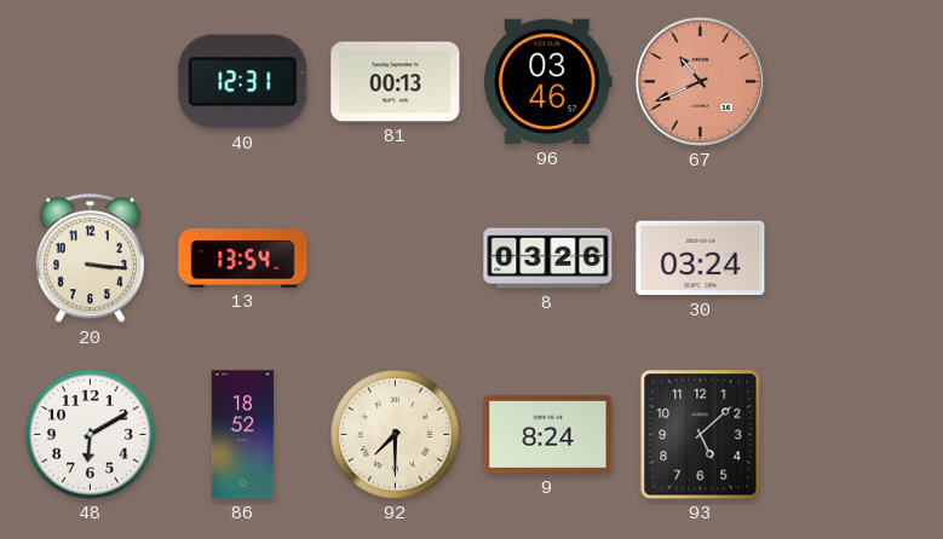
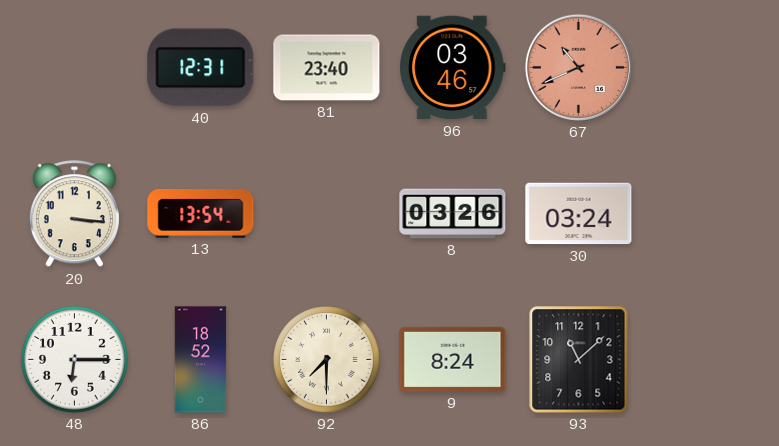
81: 00:13 -> 23:40 (327, 68)
48: 6:10 -> 6:15 (75, 360)
93: 5:08 -> 11:08 (579, 360)
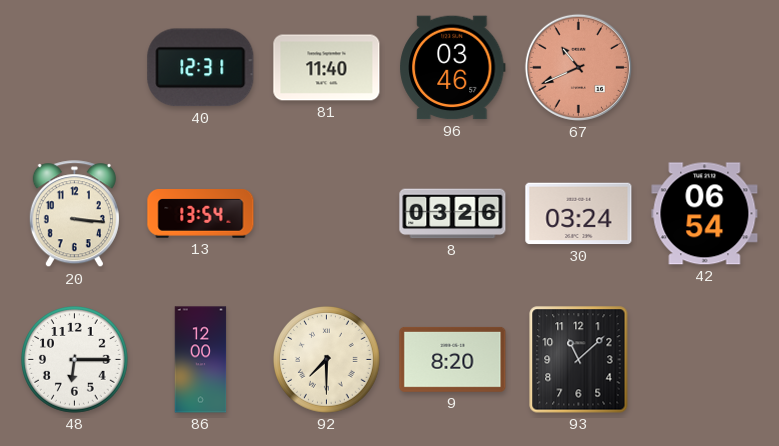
81: 23:40 -> 11:40 (327, 68)
42: none -> 06:54 (705, 214)
86: 18:52 -> 12:00 (201, 360)
9: 8:24 -> 8:20 (453, 359)
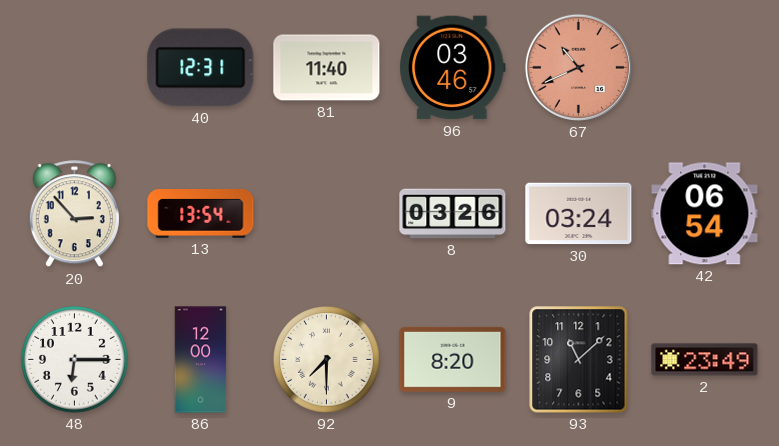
20: 3:16 -> 2:53 (74, 214)
2: none -> 23:49 (705, 360)
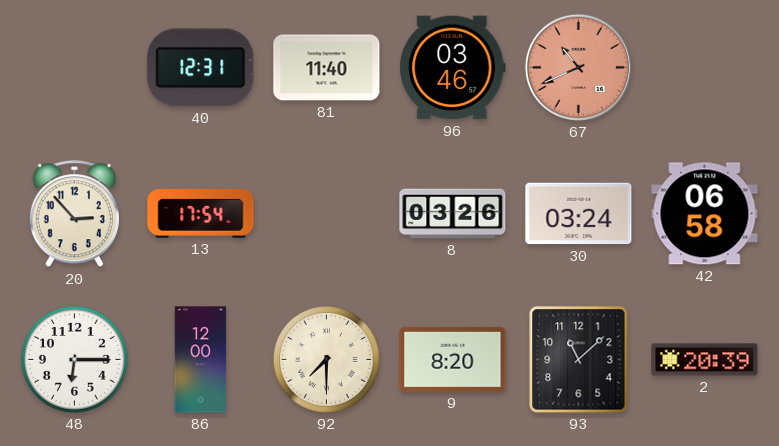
13: 13:54 -> 17:54 (201, 214)
42: 06:54 -> 06:58 (705, 214)
2: 23:49 -> 20:39 (705, 360)
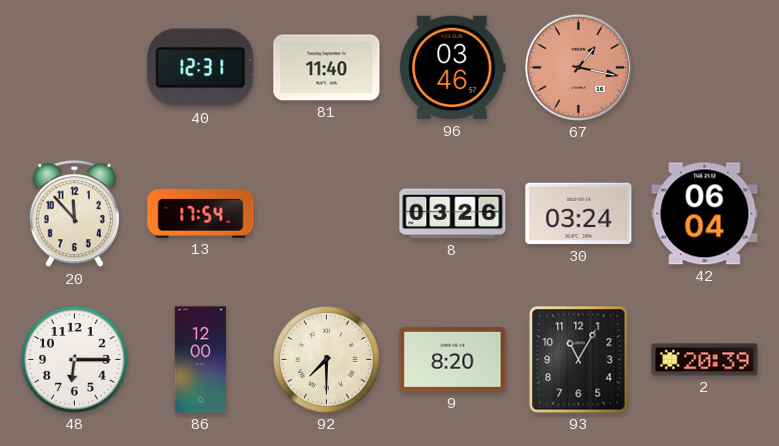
67: 10:41 -> 1:17 (578, 67)
20: 2:53 -> 11:53 (74, 214)
42: 06:58 -> 06:04 (705, 214)
93: 11:08 -> 11:05 (579, 360)
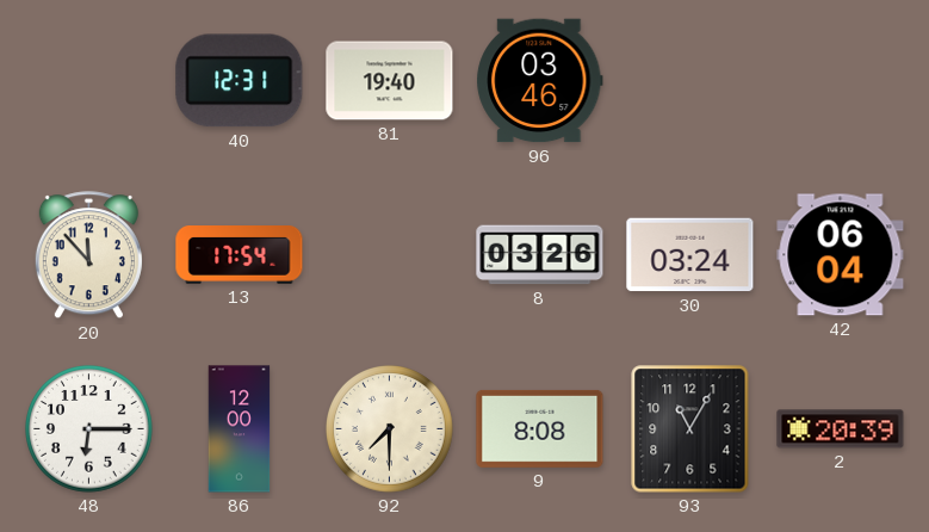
81: 11:40 -> 19:40 (390, 81)
67: 1:17 -> none (578, 67)
9: 8:20 -> 8:08 (540, 428)
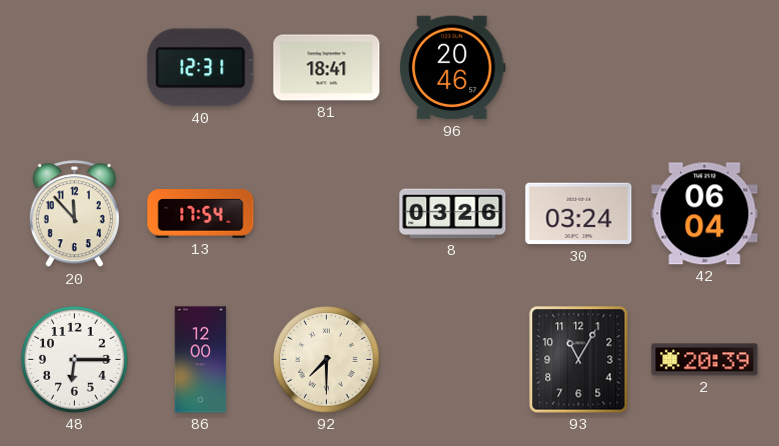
81: 19:40 -> 18:41 (327, 68)
96: 03:46 -> 20:46 (453, 68)
9: 8:08 -> none (540, 428)
